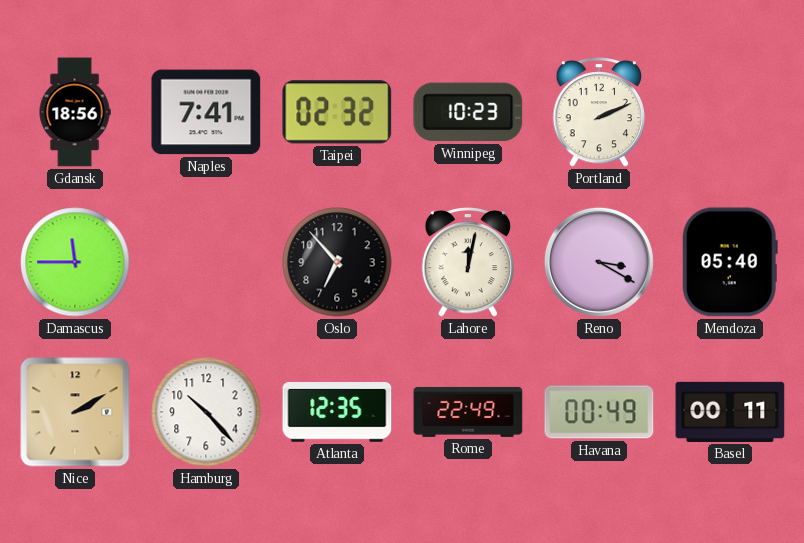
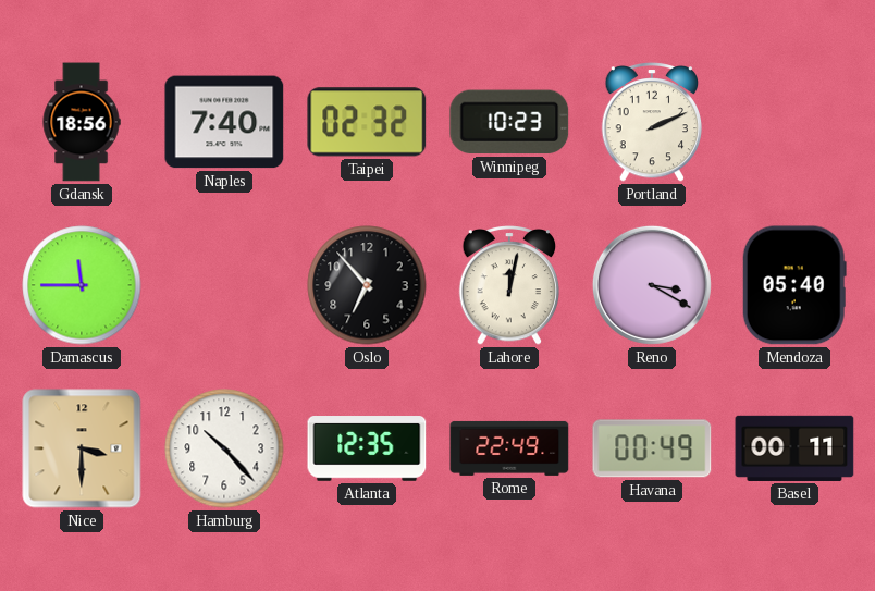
Naples: 7:41 -> 7:40 (224, 122)
Nice: 2:10 -> 3:30 (82, 448)
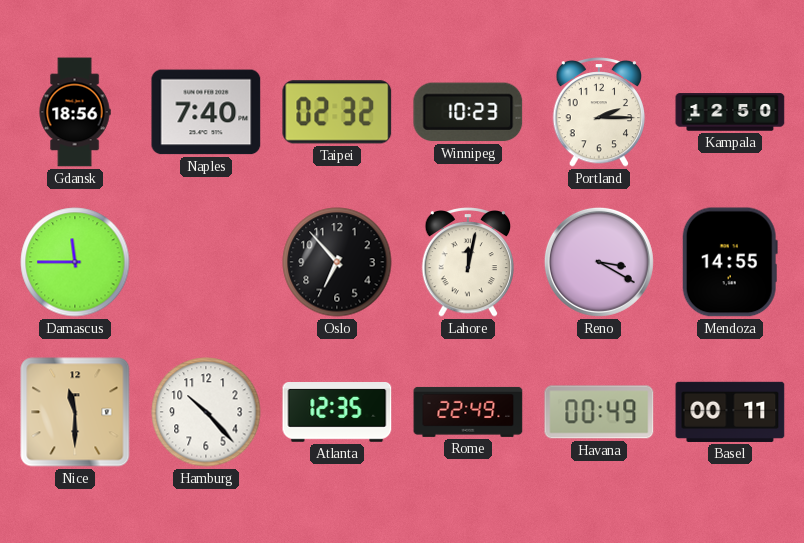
Portland: 2:11 -> 2:15 (599, 112)
Kampala: none -> 12:50 (730, 112)
Mendoza: 05:40 -> 14:55 (730, 262)
Nice: 3:30 -> 11:30 (75, 412)
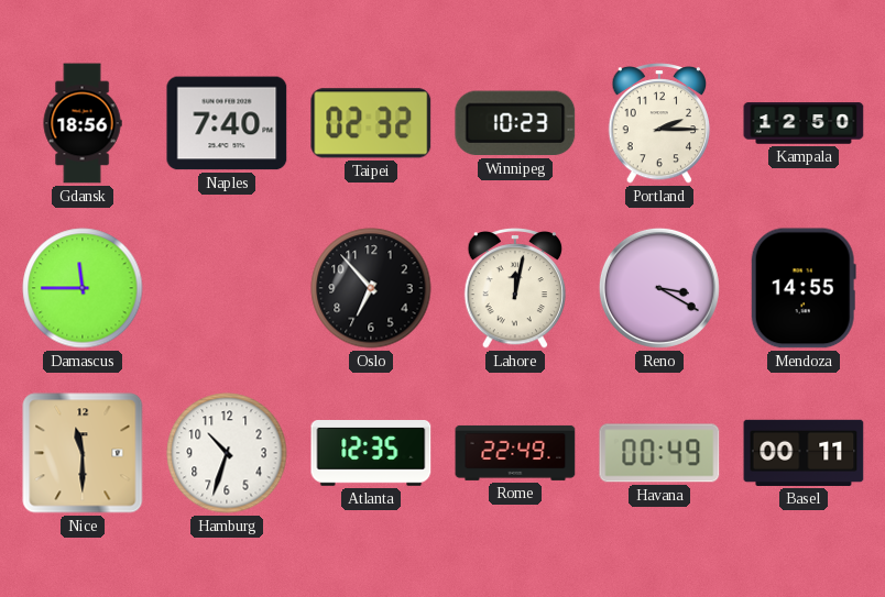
Hamburg: 10:23 -> 10:33 (227, 453)
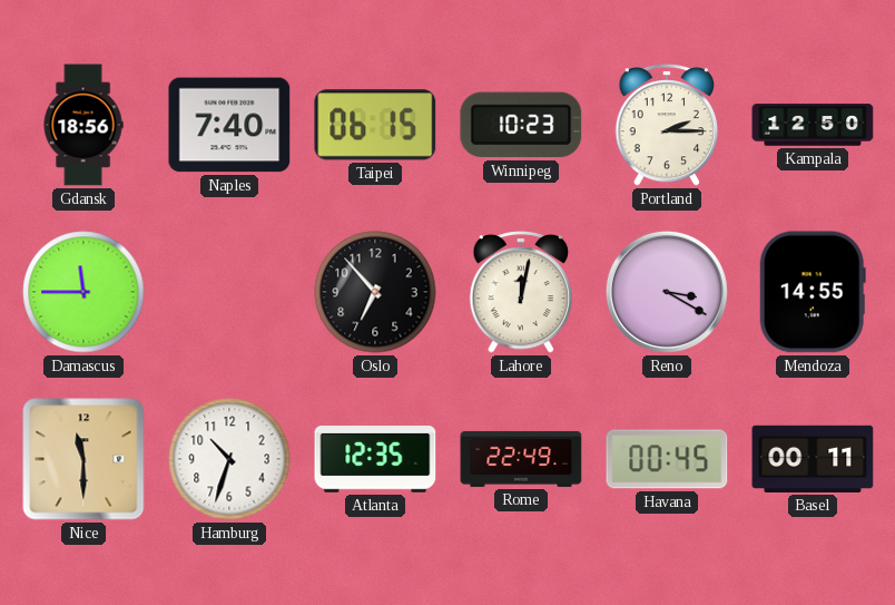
Taipei: 02:32 -> 06:15 (375, 125)
Havana: 00:49 -> 00:45 (667, 459)
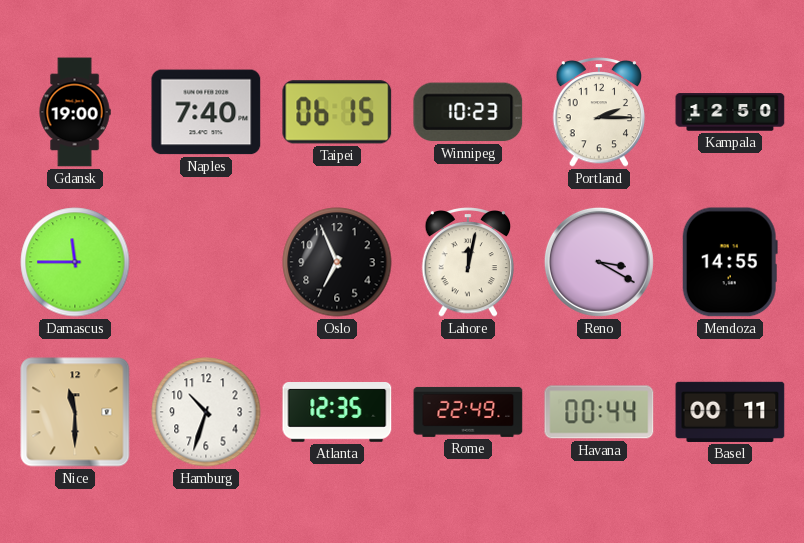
Gdansk: 18:56 -> 19:00 (75, 112)
Oslo: 6:53 -> 6:56 (337, 262)
Havana: 00:45 -> 00:44 (599, 412)
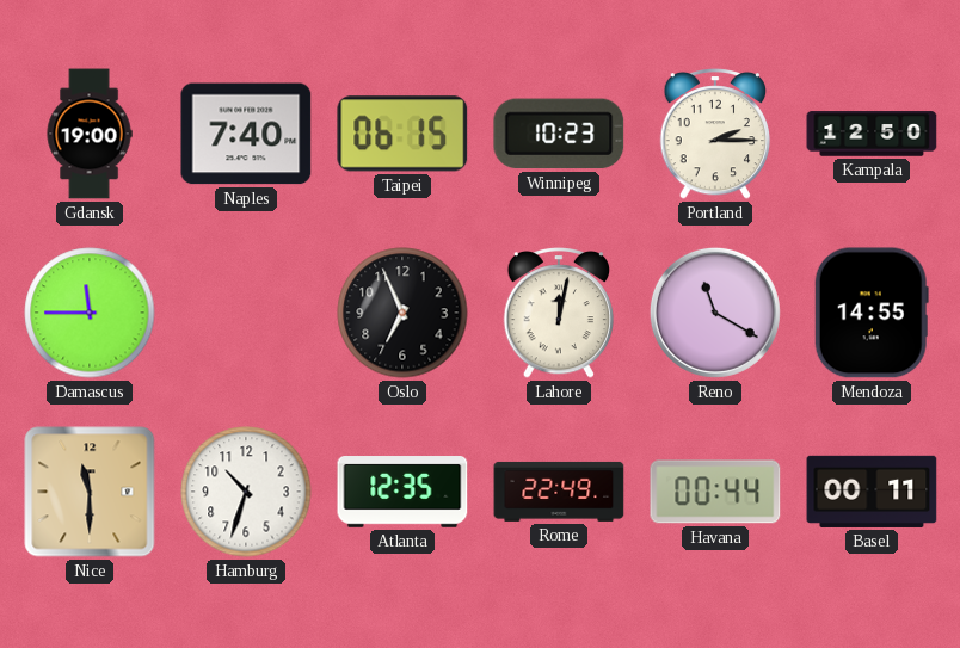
Reno: 3:20 -> 11:20 (715, 313)
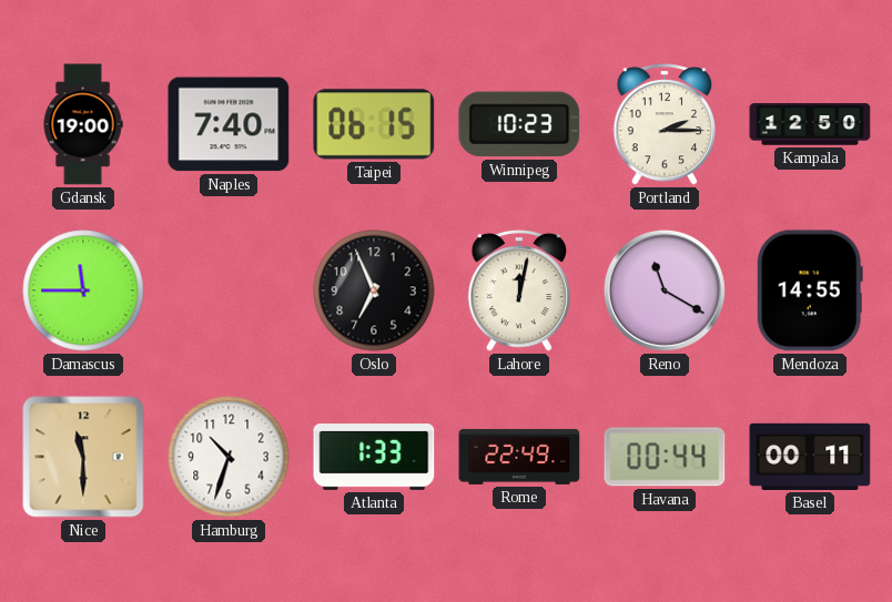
Atlanta: 12:35 -> 1:33 (374, 458)
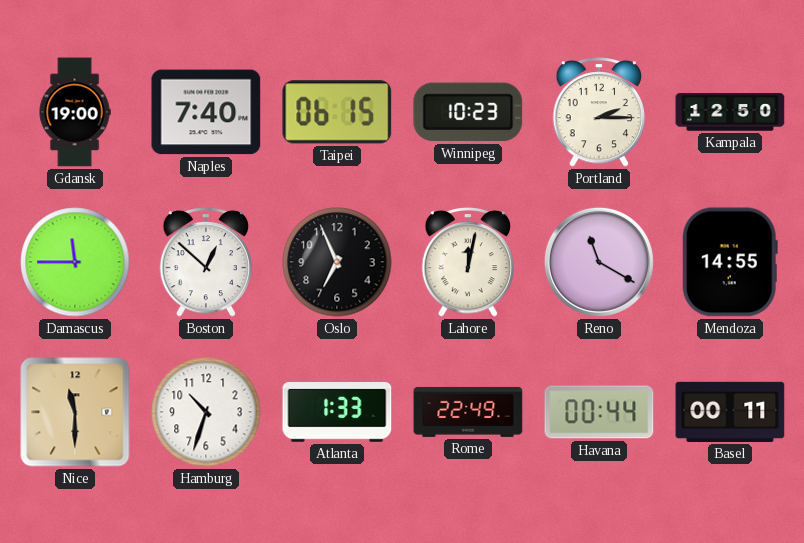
Boston: none -> 12:52 (206, 262)
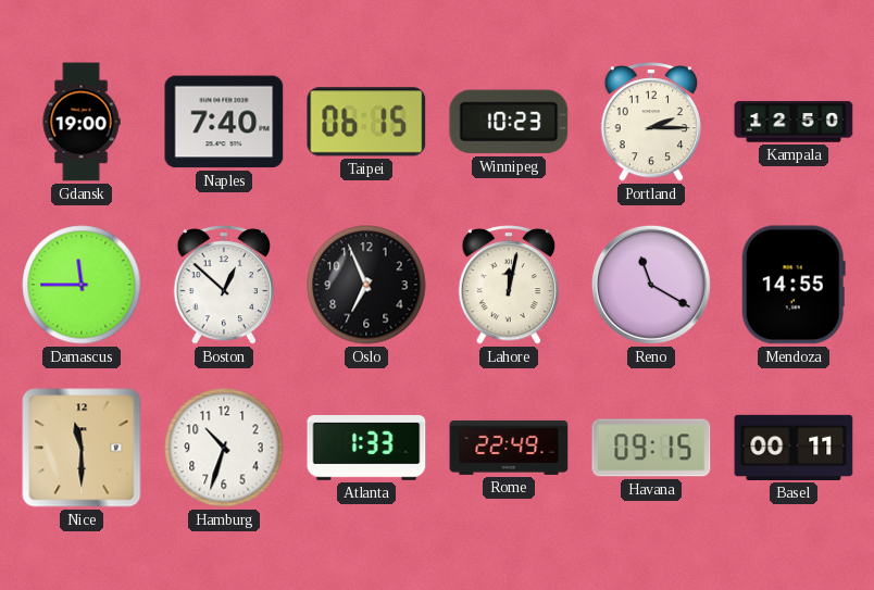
Havana: 00:44 -> 09:15 (651, 448)
